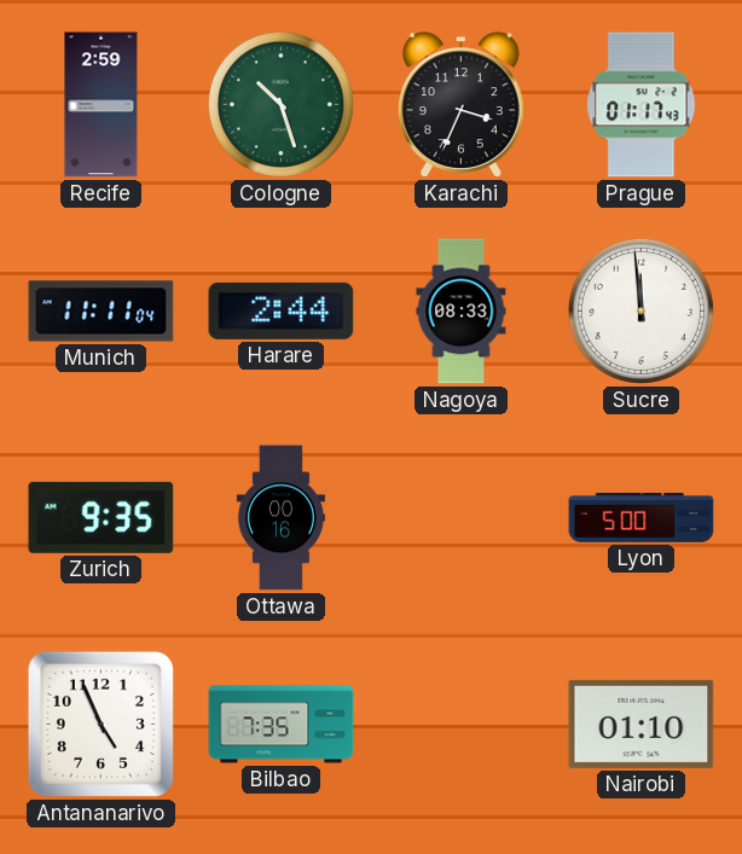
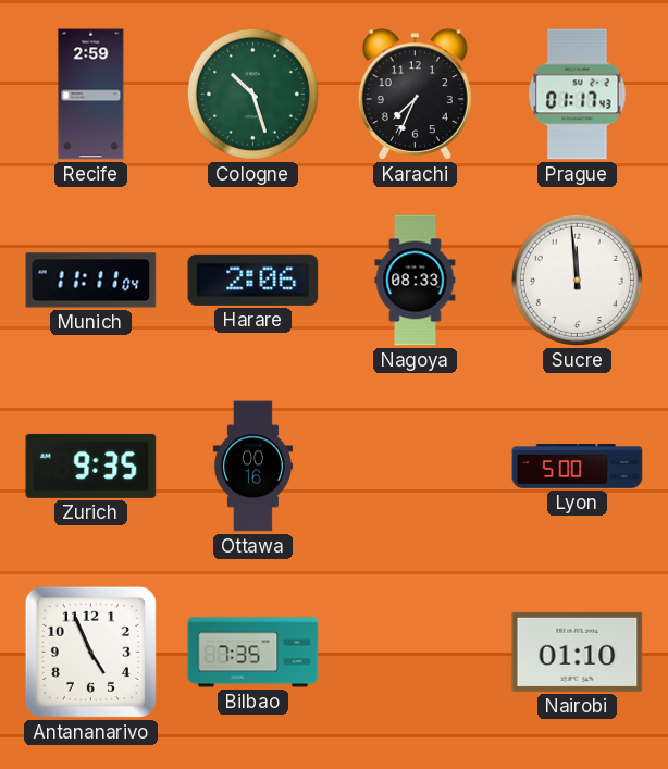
Karachi: 3:34 -> 7:34 (415, 95)
Harare: 2:44 -> 2:06 (253, 280)
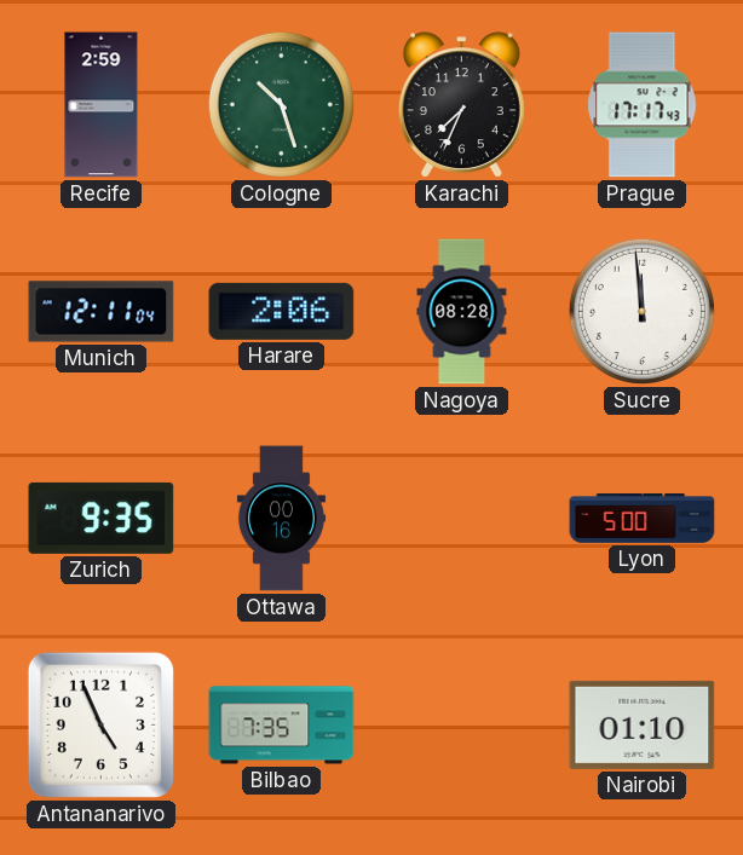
Prague: 01:17 -> 17:17 (643, 105)
Munich: 11:11 -> 12:11 (102, 312)
Nagoya: 08:33 -> 08:28 (462, 312)
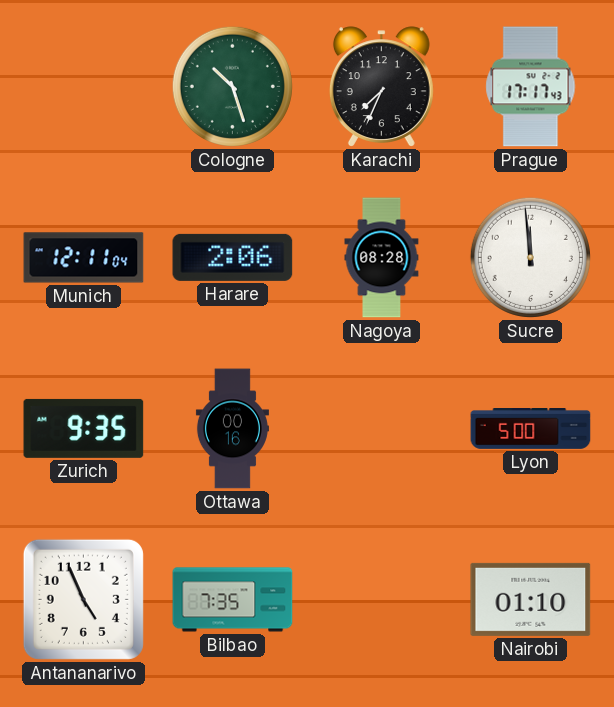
Recife: 2:59 -> none (102, 105)
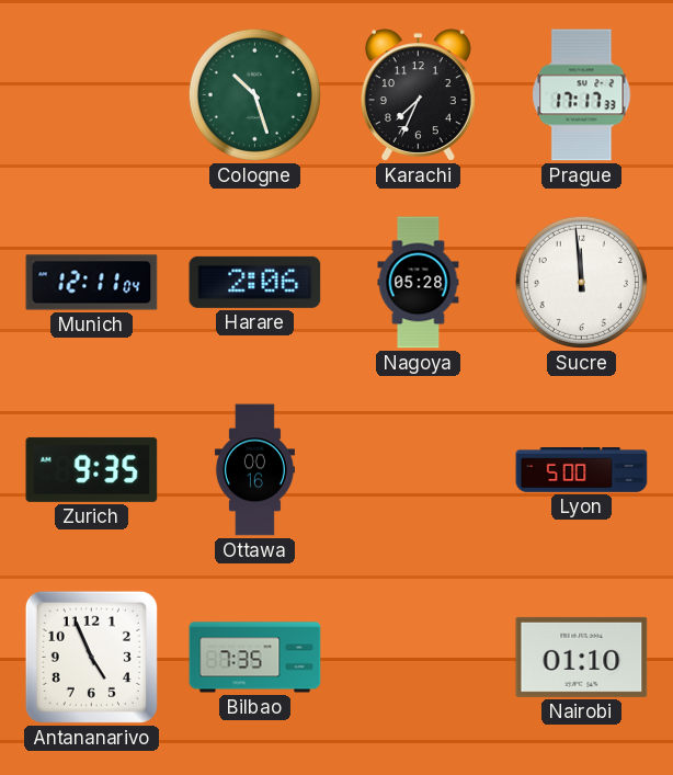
Prague: 17:17:43 -> 17:17:33 (582, 95)
Nagoya: 08:28 -> 05:28 (419, 283)
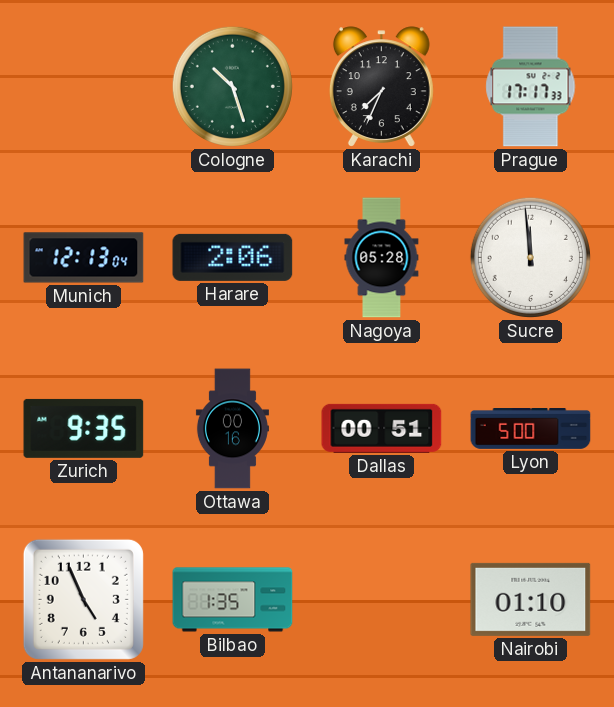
Munich: 12:11 -> 12:13 (84, 258)
Dallas: none -> 00:51 (382, 428)
Bilbao: 7:35 -> 1:35 (233, 600)
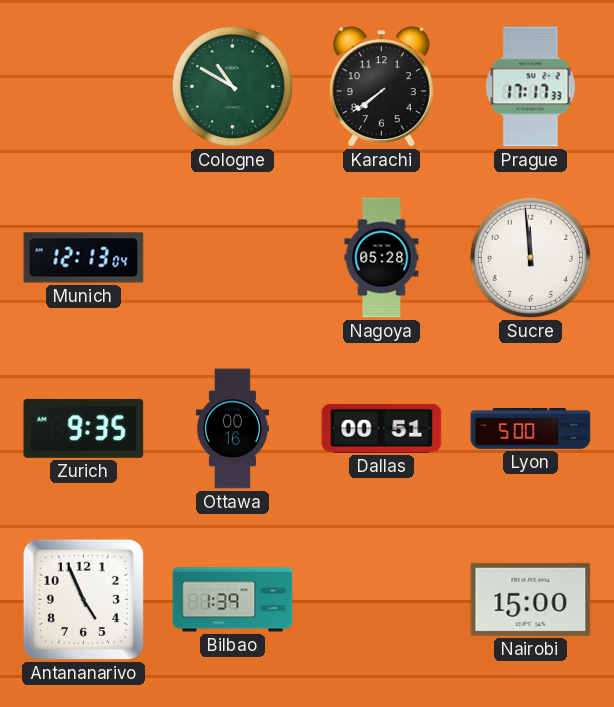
Cologne: 10:27 -> 10:50 (232, 86)
Karachi: 7:34 -> 7:39 (381, 87)
Harare: 2:06 -> none (233, 257)
Bilbao: 1:35 -> 1:39 (233, 600)
Nairobi: 01:10 -> 15:00 (531, 599)
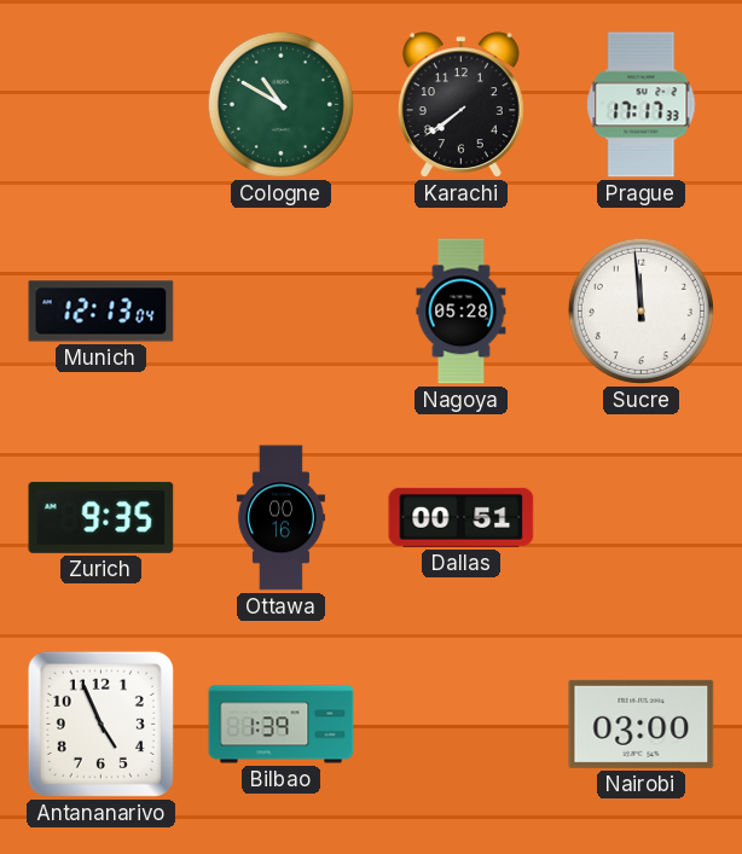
Lyon: 5:00 -> none (531, 429)
Nairobi: 15:00 -> 03:00 (642, 724)
